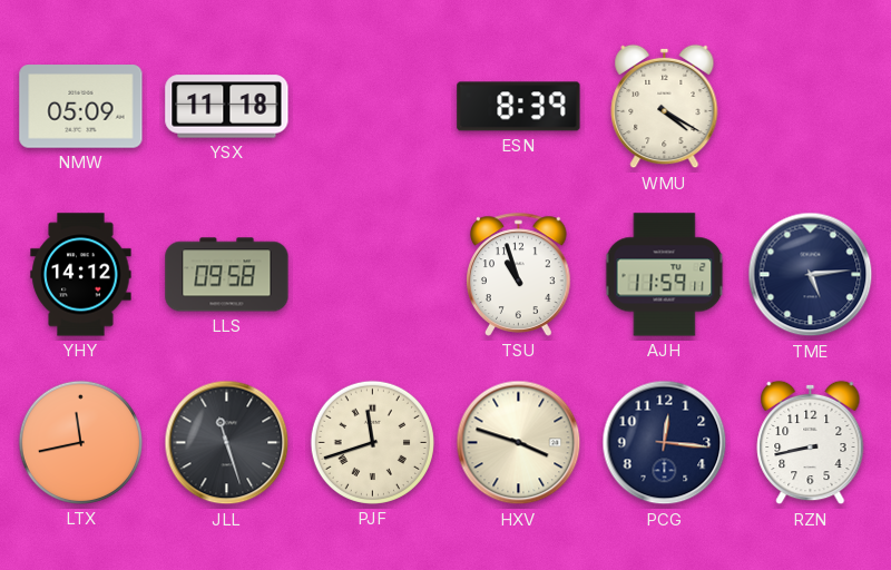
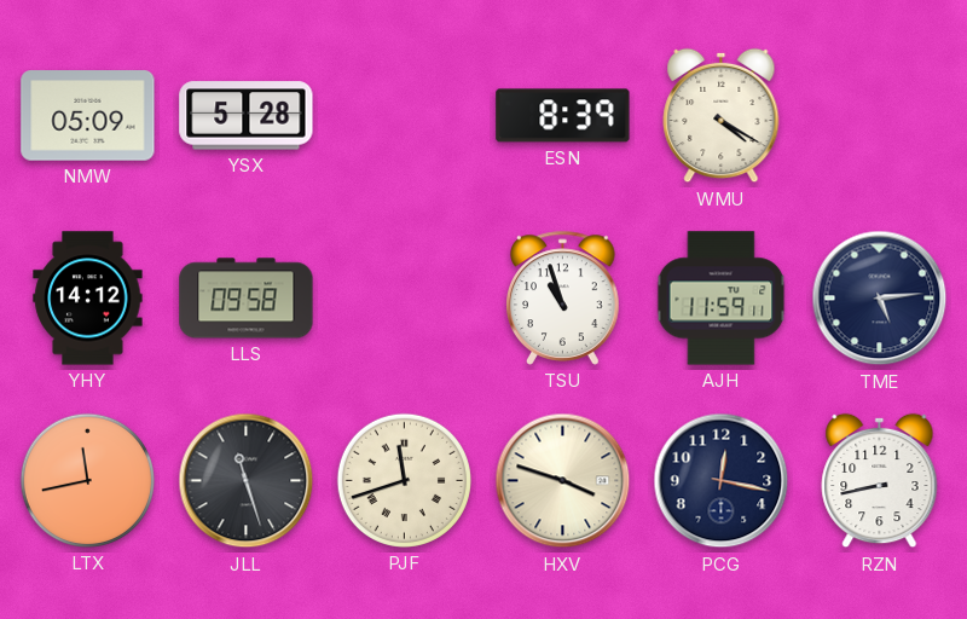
YSX: 11:18 -> 5:28 (247, 116)
PCG: 12:16 -> 12:17 (722, 481)
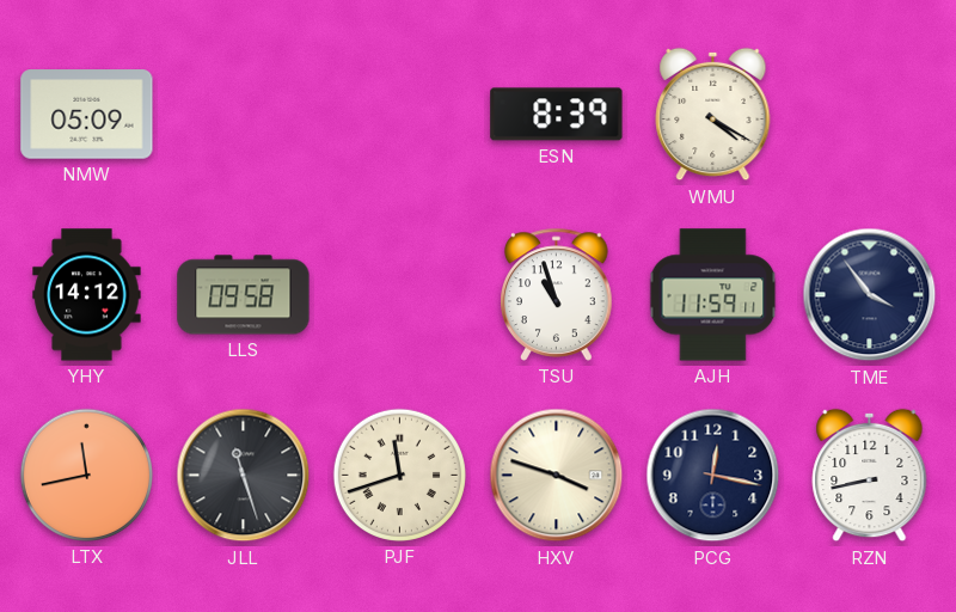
YSX: 5:28 -> none (247, 116)
TME: 5:14 -> 3:54 (870, 295)
